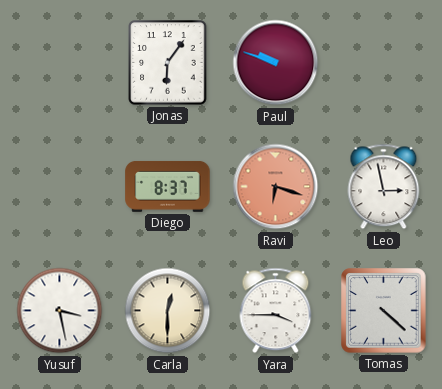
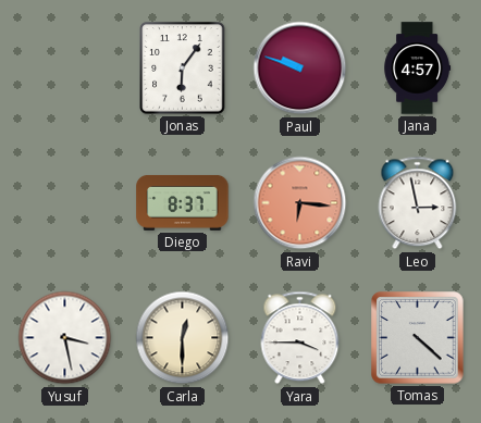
Jana: none -> 4:57 (418, 69)
Ravi: 6:18 -> 6:16 (300, 203)
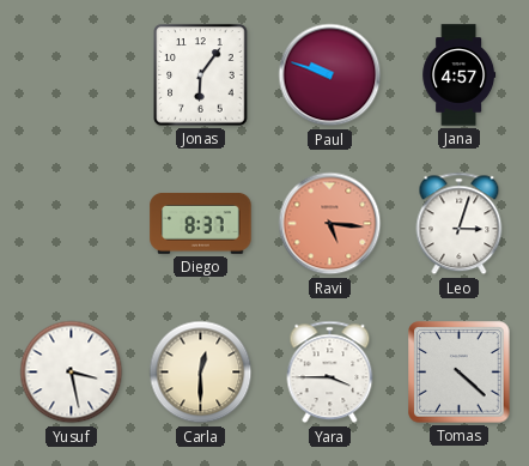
Ravi: 6:16 -> 5:16 (330, 224)
Leo: 2:58 -> 3:03 (460, 224)
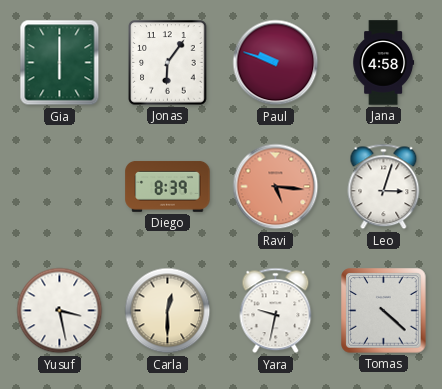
Gia: none -> 6:00 (60, 63)
Jana: 4:57 -> 4:58 (384, 63)
Diego: 8:37 -> 8:39 (168, 186)
Yara: 3:45 -> 9:32 (276, 311)
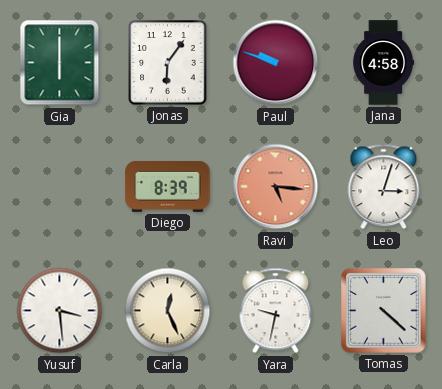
Yusuf: 3:28 -> 3:29 (60, 311)
Carla: 12:30 -> 12:26 (168, 311)
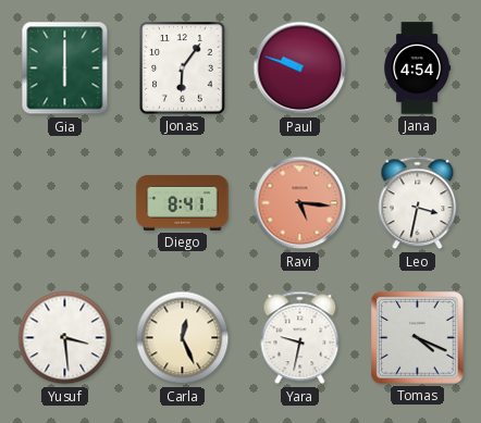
Jana: 4:58 -> 4:54 (418, 69)
Diego: 8:39 -> 8:41 (183, 202)
Leo: 3:03 -> 3:32 (418, 203)
Tomas: 4:22 -> 4:19 (418, 338)
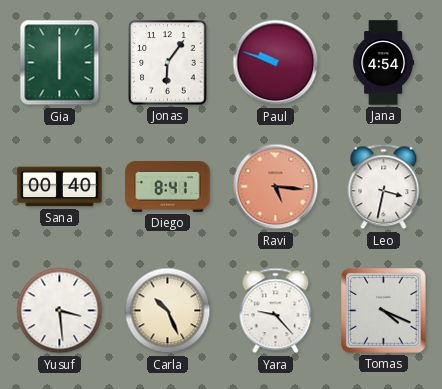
Sana: none -> 00:40 (60, 187)
Carla: 12:26 -> 10:26 (168, 311)
Yara: 9:32 -> 9:23 (276, 311)
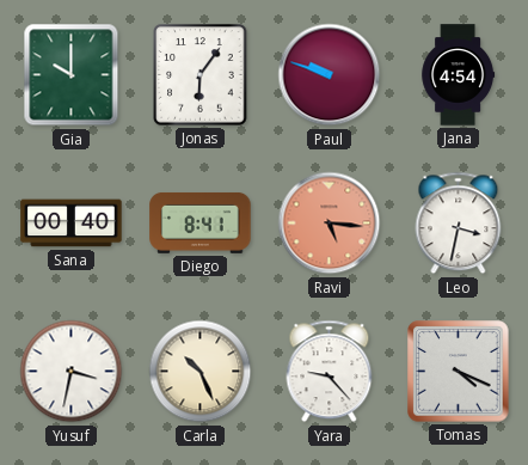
Gia: 6:00 -> 10:00 (72, 75)
Yusuf: 3:29 -> 3:32 (72, 372)
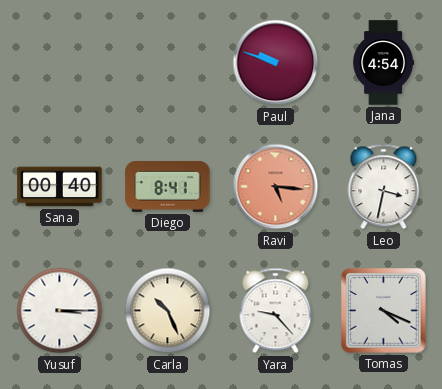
Gia: 10:00 -> none (72, 75)
Jonas: 6:06 -> none (201, 75)
Yusuf: 3:32 -> 3:15 (60, 311)
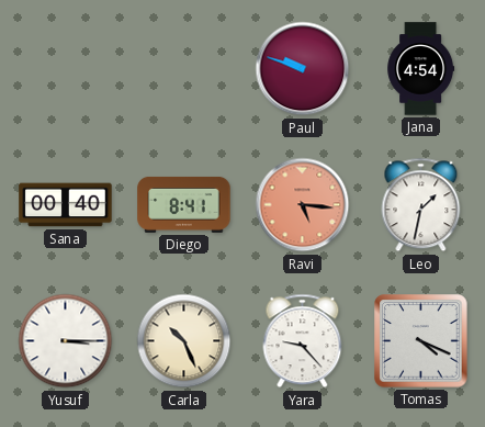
Leo: 3:32 -> 1:32 (421, 205)
